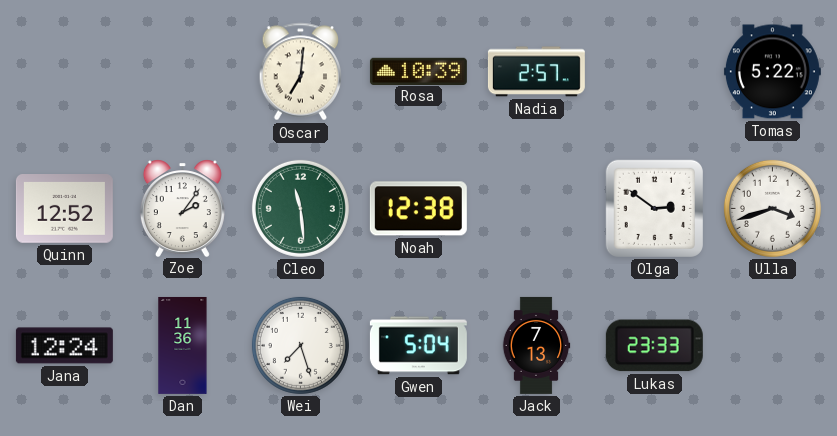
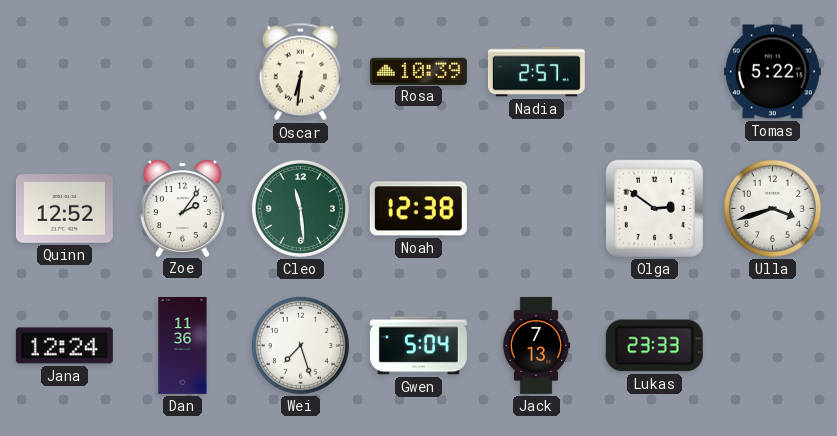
Oscar: 7:01 -> 6:31 (301, 72)
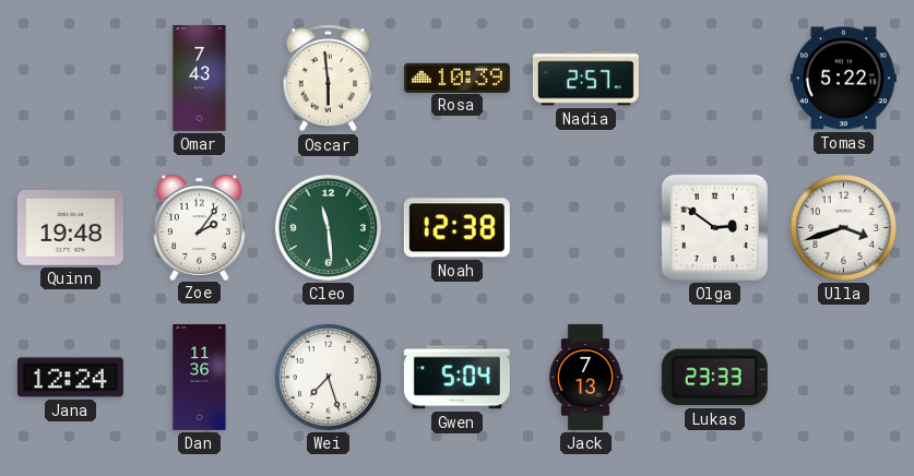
Omar: none -> 7:43 (200, 78)
Oscar: 6:31 -> 5:59 (329, 79)
Quinn: 12:52 -> 19:48 (70, 228)
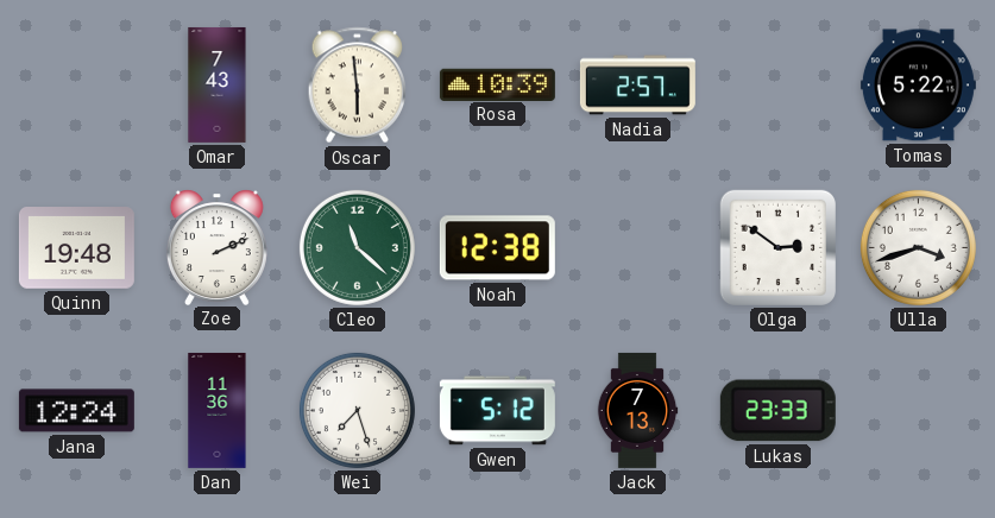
Zoe: 2:06 -> 2:11 (216, 247)
Cleo: 11:29 -> 11:22 (357, 247)
Gwen: 5:04 -> 5:12 (497, 411)
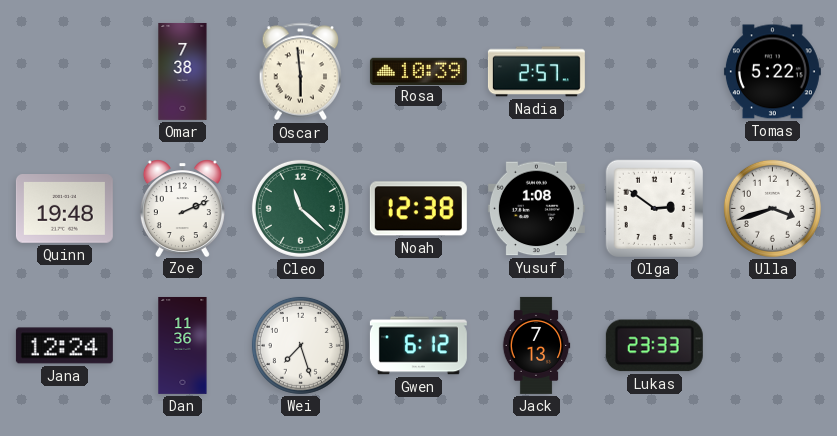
Omar: 7:43 -> 7:38 (183, 71)
Yusuf: none -> 1:08 (536, 209)
Gwen: 5:12 -> 6:12 (418, 346)
